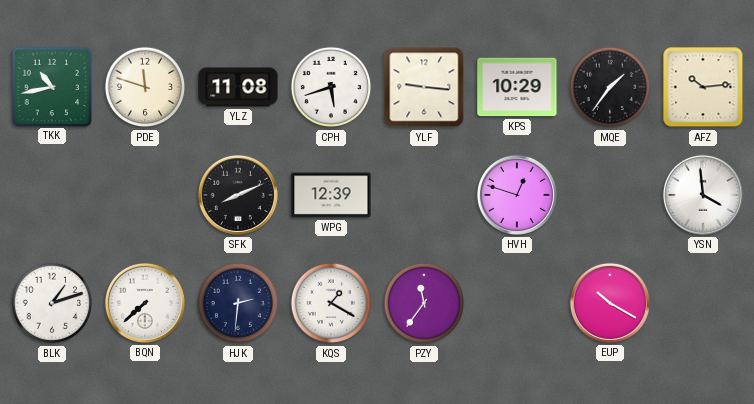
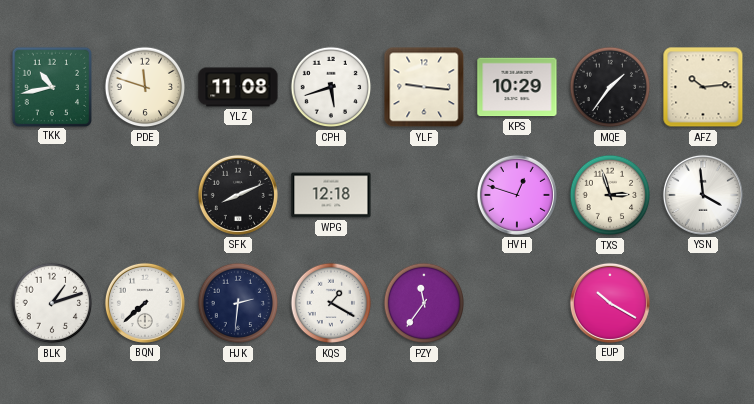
WPG: 12:39 -> 12:18 (331, 195)
TXS: none -> 2:57 (610, 195)
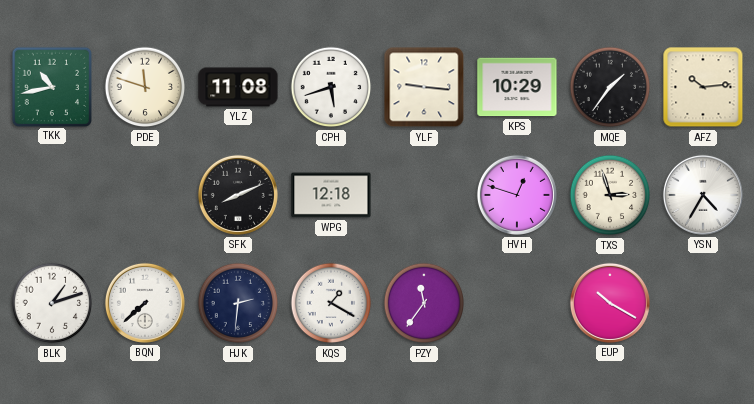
YSN: 3:59 -> 4:35 (703, 195)
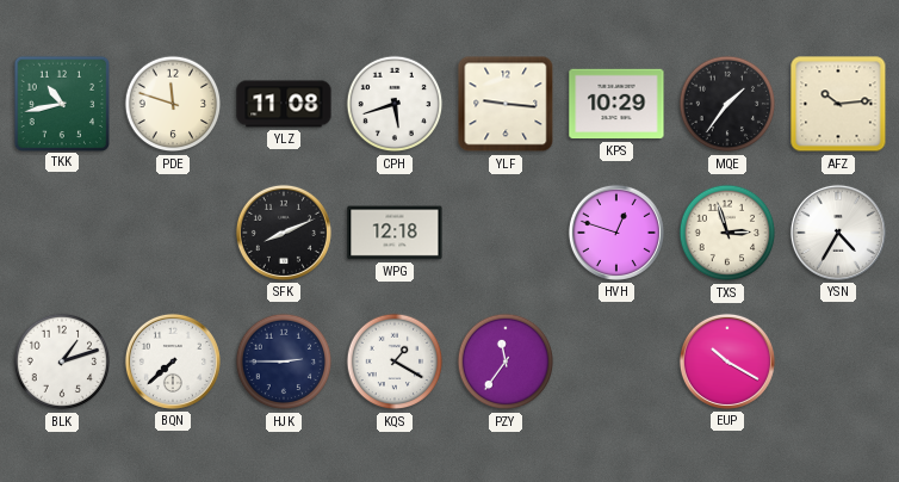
HJK: 2:31 -> 2:45 (284, 361)
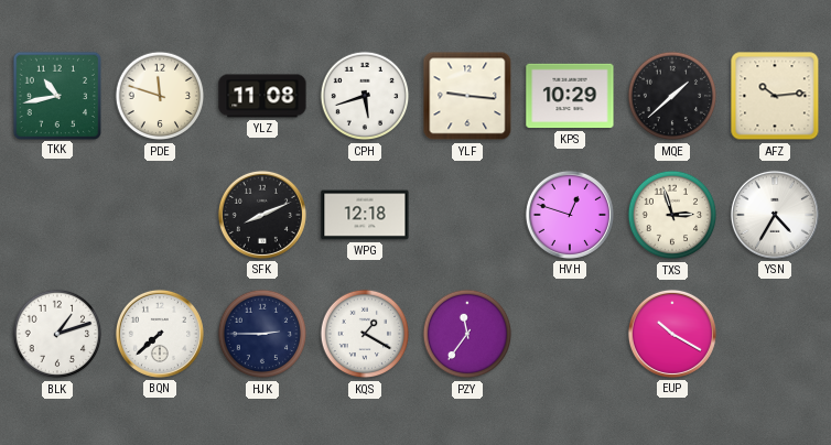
MQE: 1:36 -> 1:38 (672, 96)
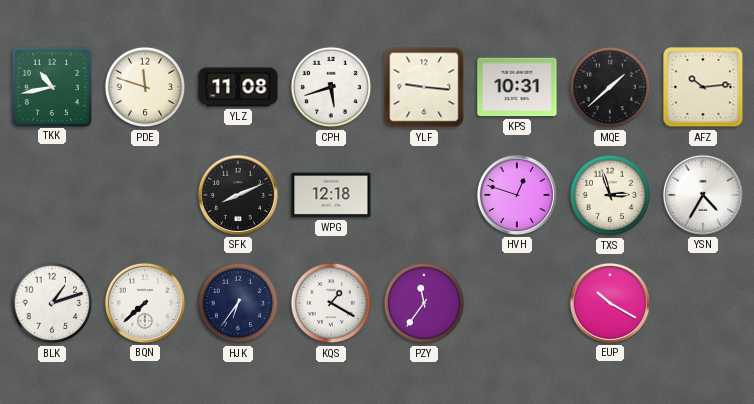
KPS: 10:29 -> 10:31 (517, 87)
HJK: 2:45 -> 6:36 (238, 303)
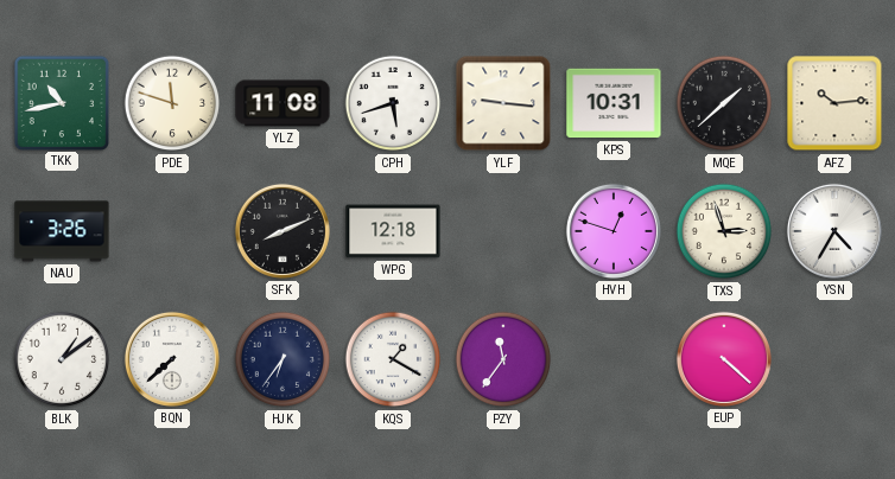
NAU: none -> 3:26 (62, 231)
BLK: 1:12 -> 1:09 (62, 359)
EUP: 10:20 -> 4:22 (724, 359)
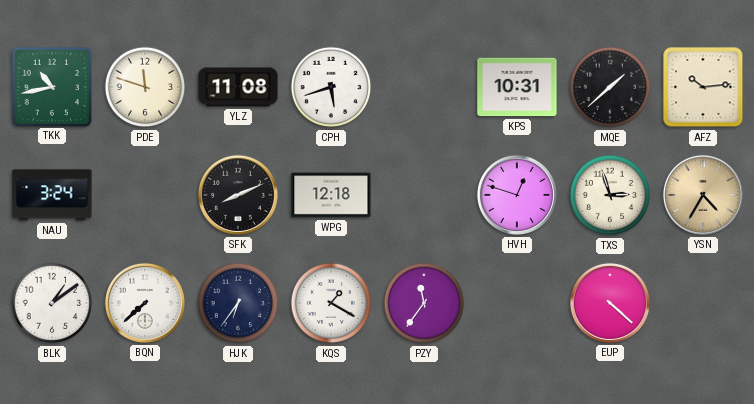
YLF: 9:16 -> none (503, 103)
NAU: 3:26 -> 3:24 (52, 195)
YSN dial: white -> champagne (703, 195)
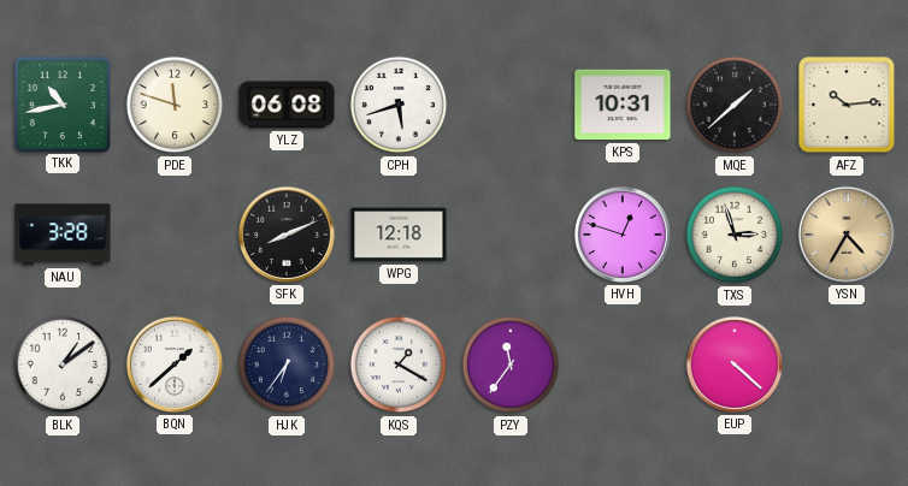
YLZ: 11:08 -> 06:08 (287, 105)
NAU: 3:24 -> 3:28 (63, 235)
BQN: 7:38 -> 1:38 (175, 364)
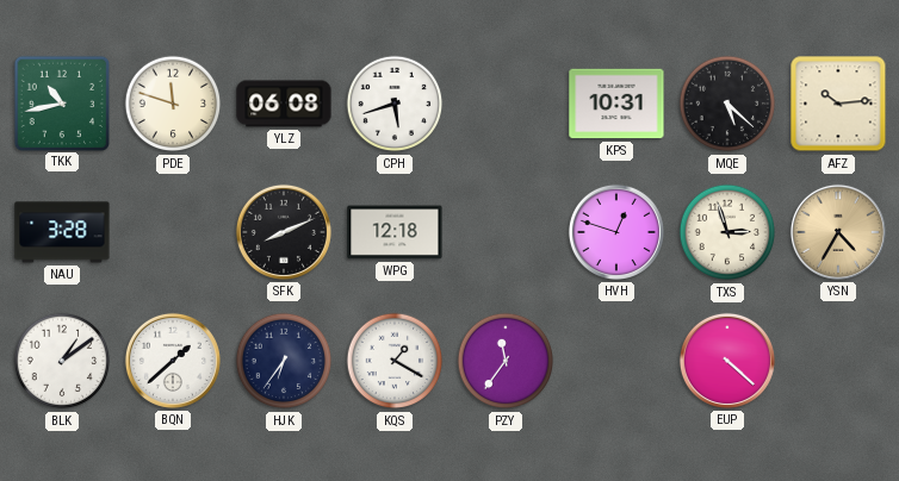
MQE: 1:38 -> 5:22 (727, 104)
